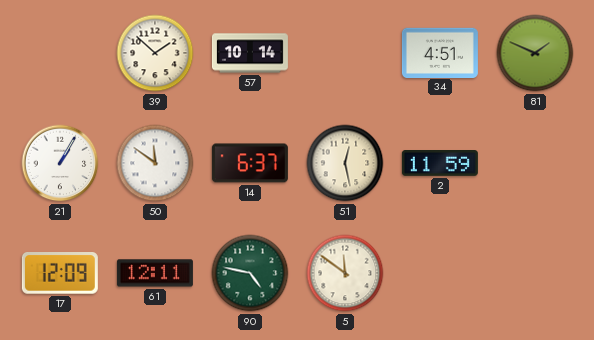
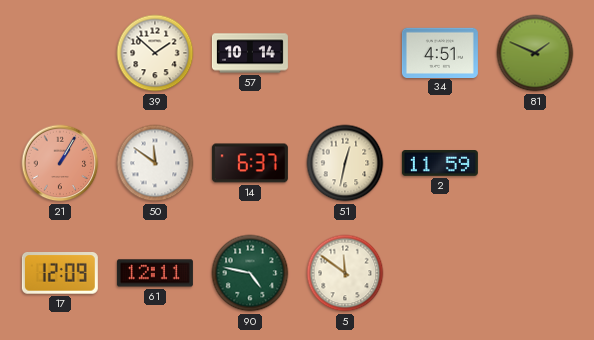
21 dial: white -> salmon (60, 163)
51: 12:28 -> 12:32 (345, 163)
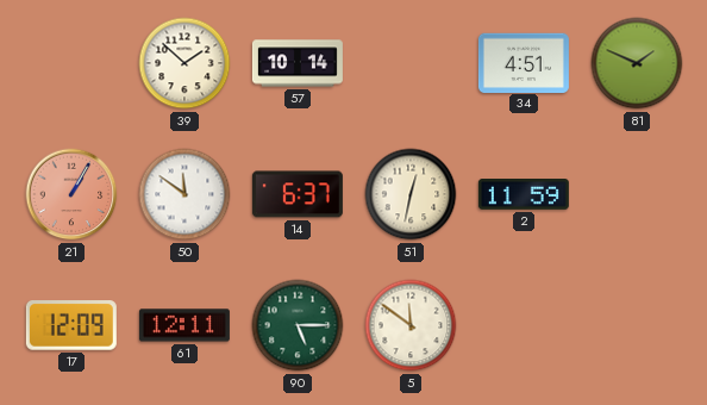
90: 4:47 -> 5:15 (298, 325)
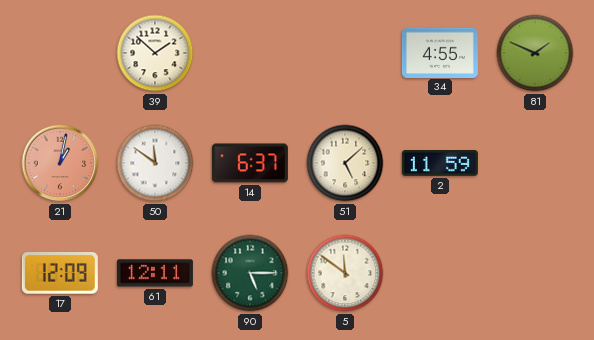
57: 10:14 -> none (298, 63)
34: 4:51 -> 4:55 (440, 52)
21: 1:05 -> 1:02 (60, 163)
51: 12:32 -> 5:08 (345, 163)
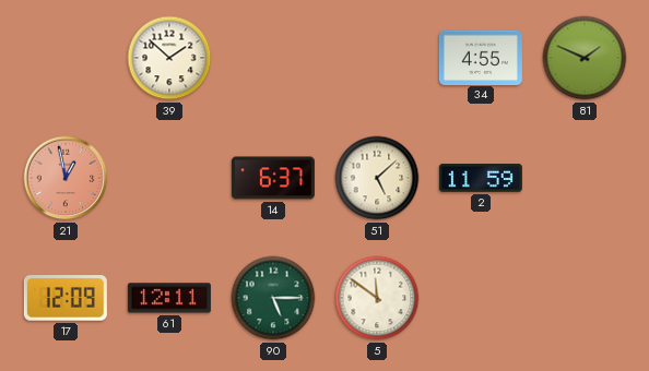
21: 1:02 -> 12:58 (66, 178)
50: 11:51 -> none (155, 163)
